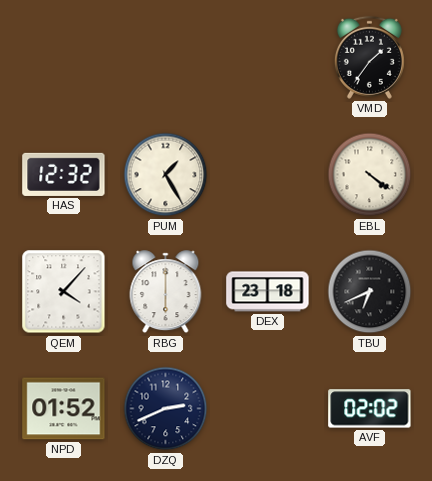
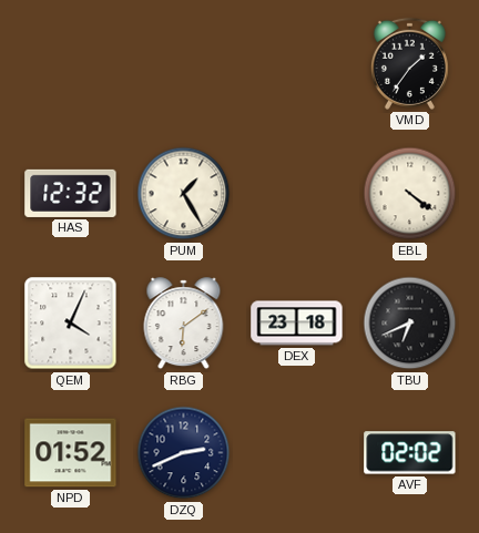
QEM: 4:07 -> 4:04 (71, 324)
RBG: 6:00 -> 6:09 (184, 324)
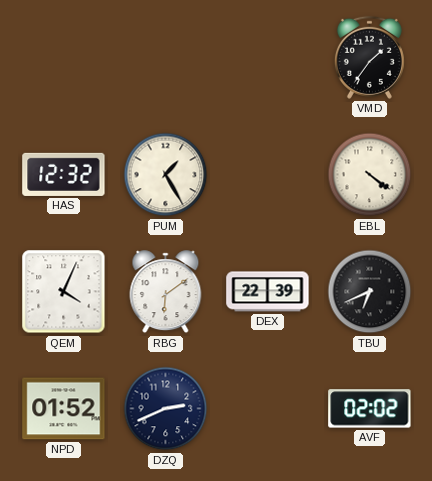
DEX: 23:18 -> 22:39 (268, 292)
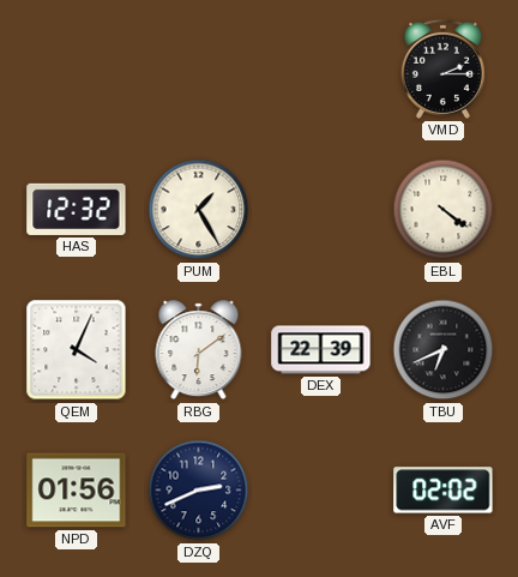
VMD: 1:36 -> 2:15 (442, 68)
NPD: 01:52 -> 01:56 (77, 491)
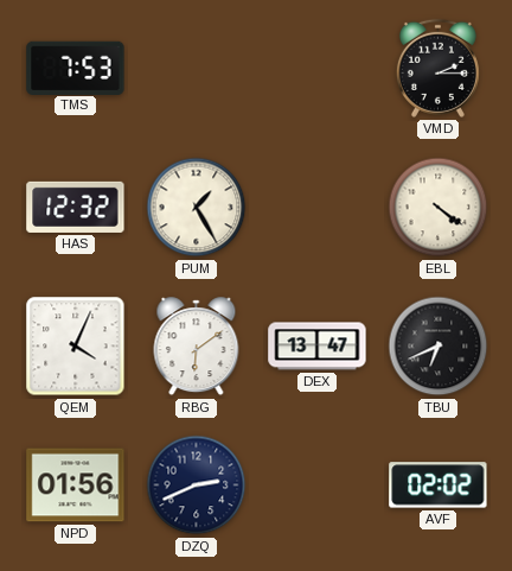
TMS: none -> 7:53 (76, 68)
DEX: 22:39 -> 13:47 (318, 347)
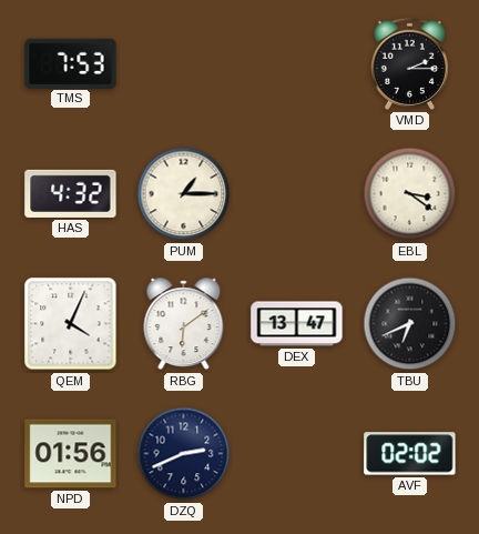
HAS: 12:32 -> 4:32 (71, 193)
PUM: 1:25 -> 1:15 (184, 194)
EBL: 4:21 -> 3:21 (410, 194)
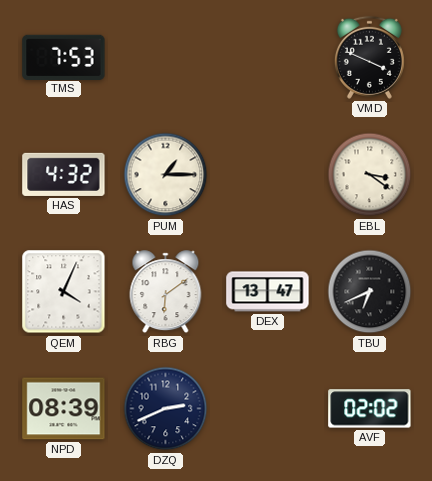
VMD: 2:15 -> 3:49 (369, 57)
NPD: 01:56 -> 08:39 (64, 409)
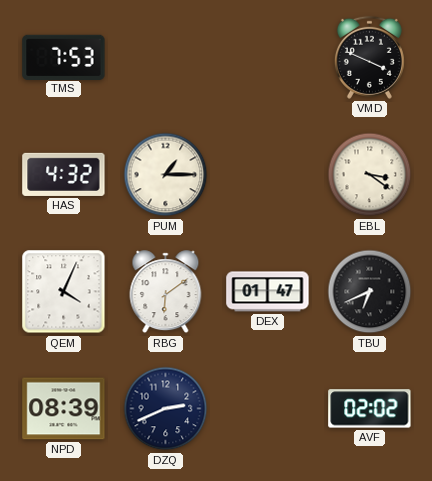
DEX: 13:47 -> 01:47 (268, 292)
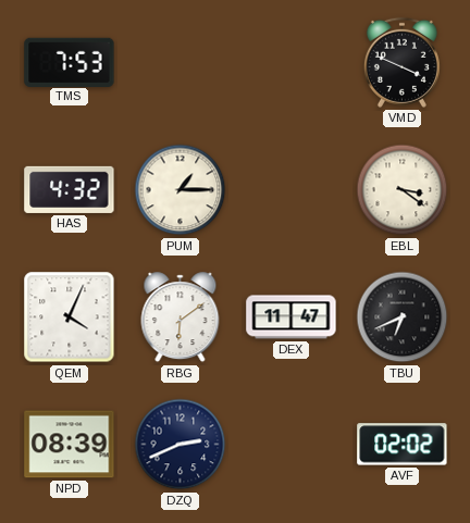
DEX: 01:47 -> 11:47 (292, 317)
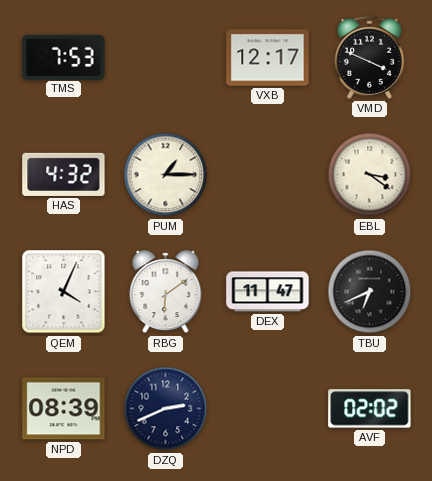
VXB: none -> 12:17 (268, 58)
